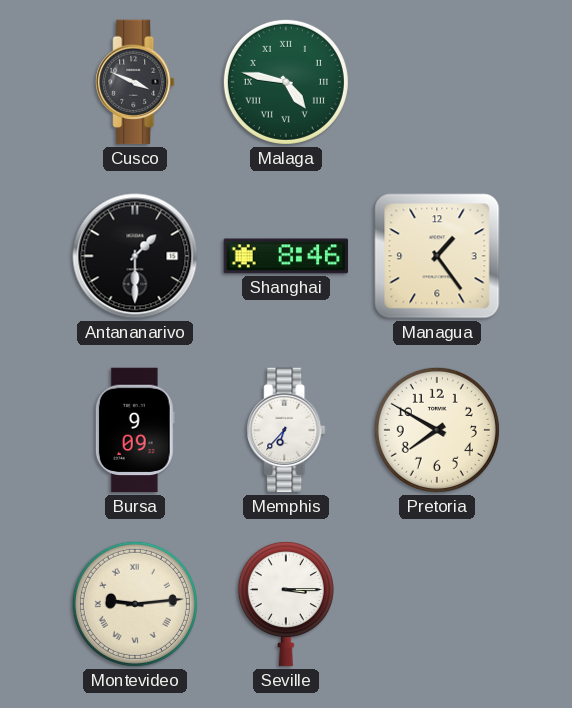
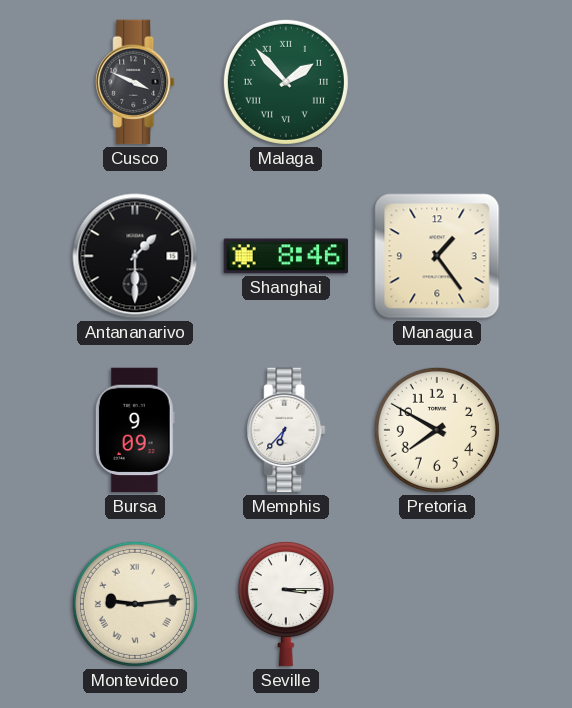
Malaga: 4:47 -> 1:53 (286, 82)
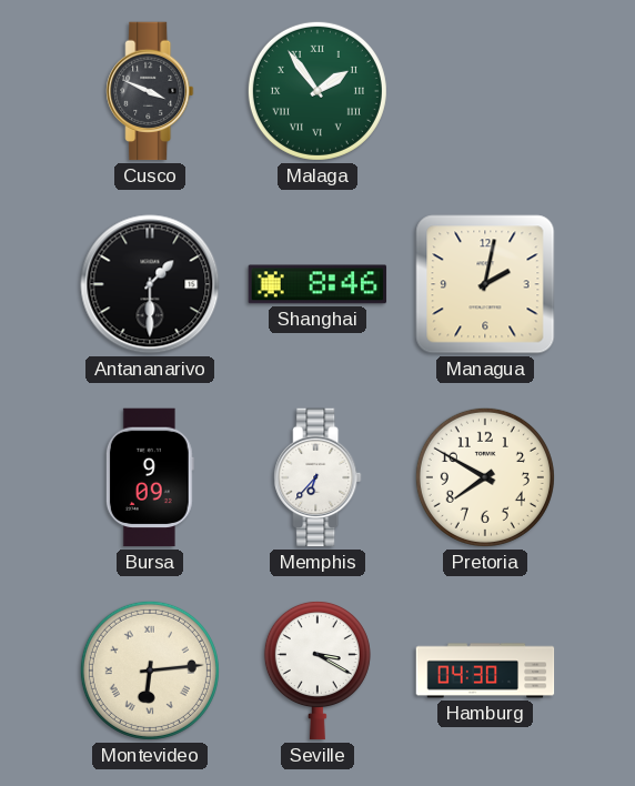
Malaga: 1:53 -> 1:54 (317, 91)
Managua: 1:24 -> 2:02 (485, 284)
Montevideo: 9:14 -> 6:14 (150, 671)
Seville: 3:15 -> 3:20 (317, 671)
Hamburg: none -> 04:30 (485, 671)
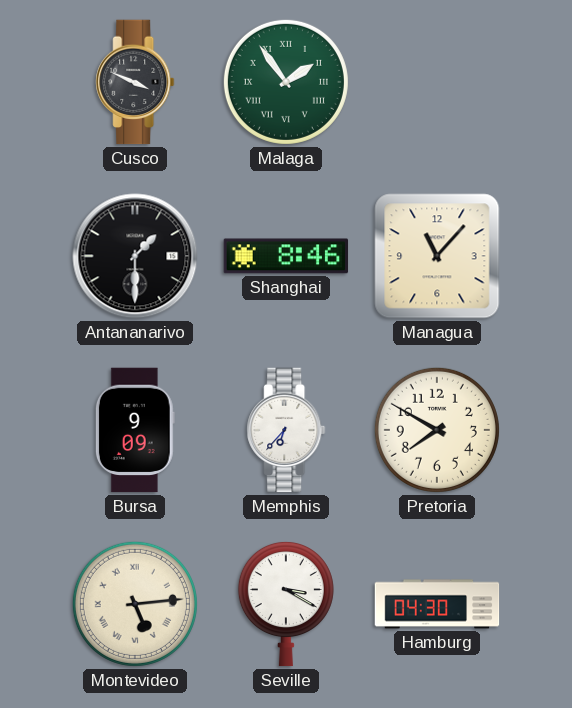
Managua: 2:02 -> 11:07 (437, 256)
Montevideo: 6:14 -> 5:14 (135, 604)
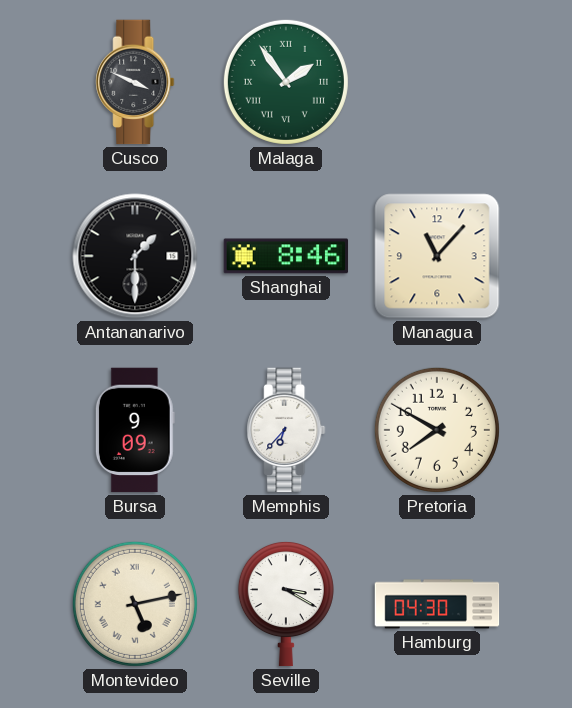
Montevideo: 5:14 -> 5:13 (135, 604)
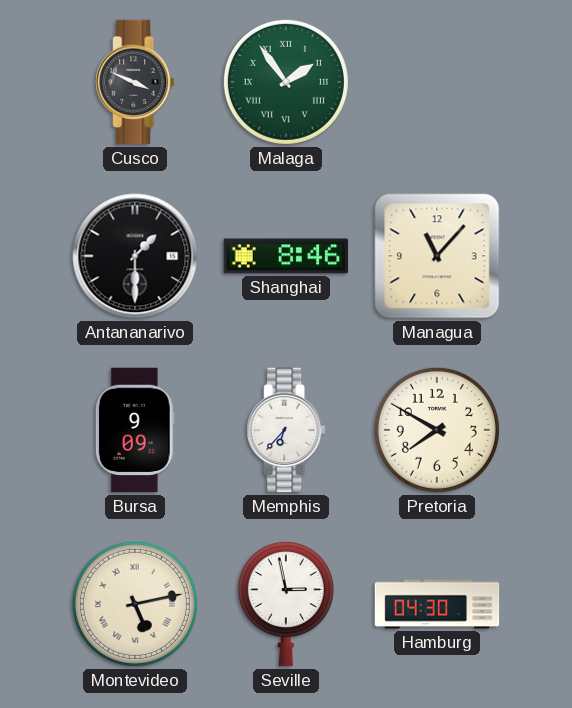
Seville: 3:20 -> 2:58 (286, 604)
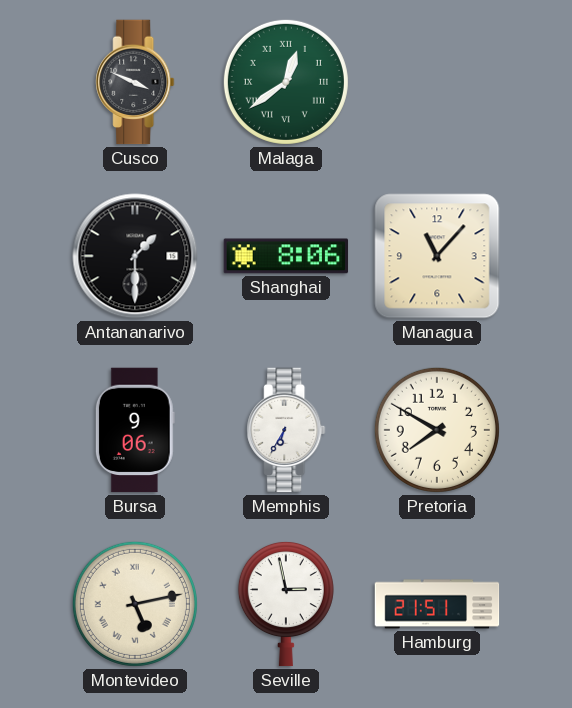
Malaga: 1:54 -> 12:39 (286, 82)
Shanghai: 8:46 -> 8:06 (286, 256)
Bursa: 9:09 -> 9:06 (135, 430)
Memphis: 6:37 -> 6:35 (286, 430)
Hamburg: 04:30 -> 21:51 (437, 604)
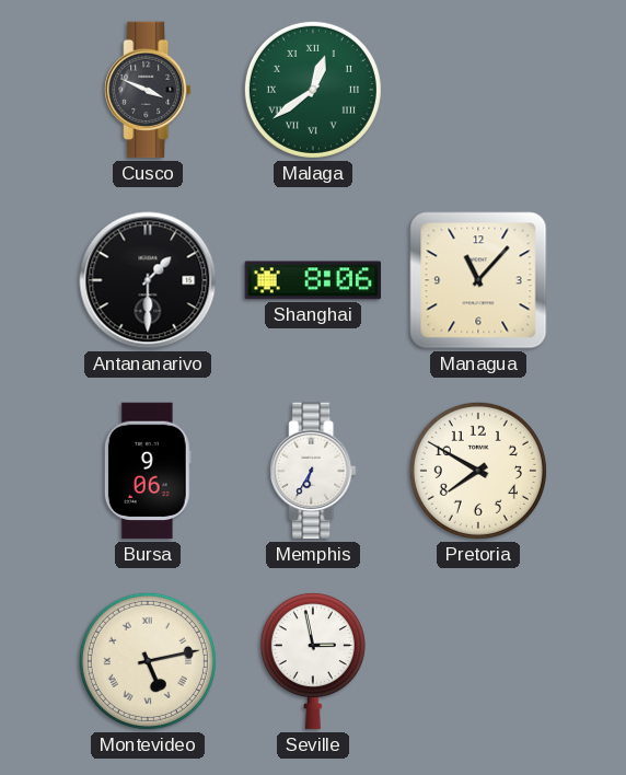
Hamburg: 21:51 -> none (437, 604)
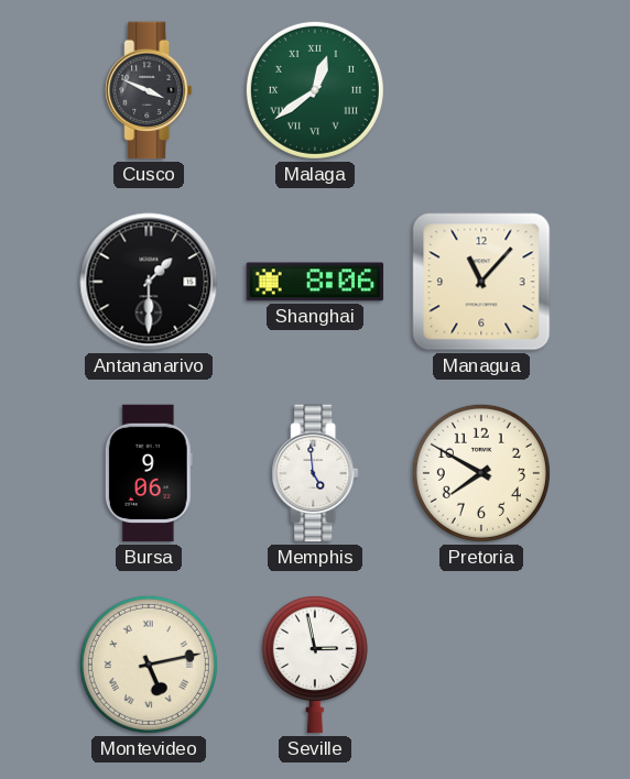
Memphis: 6:35 -> 4:59 (315, 473)
